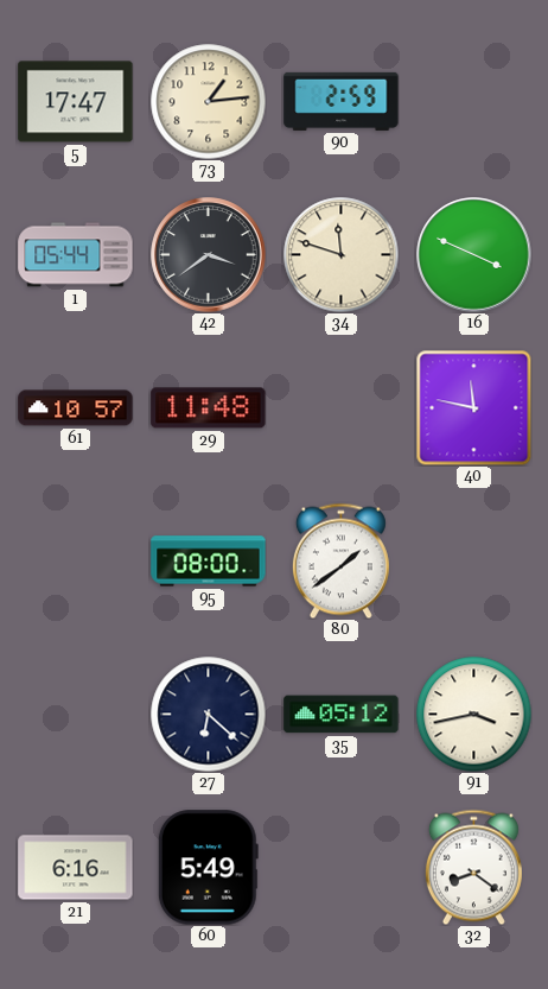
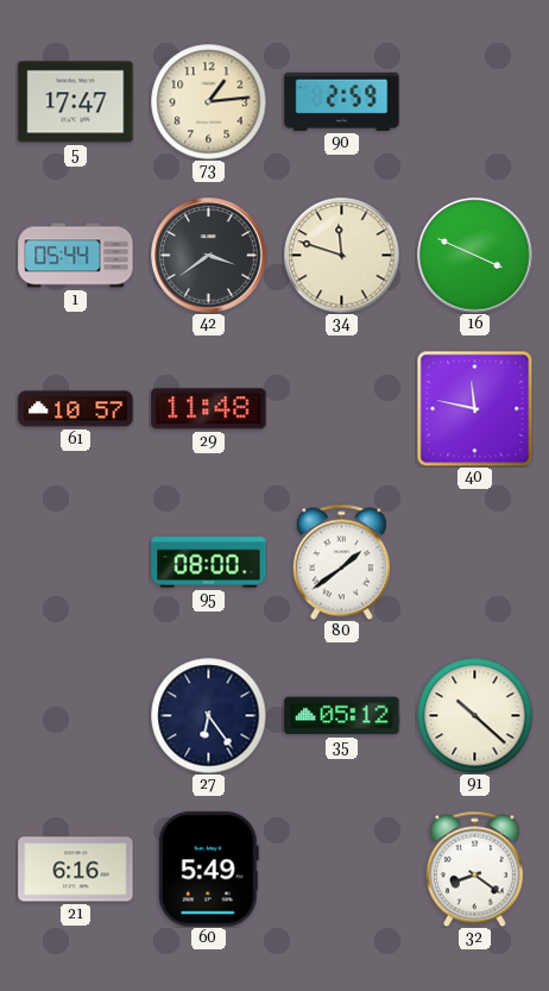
27: 6:22 -> 6:24 (208, 715)
91: 3:43 -> 10:22 (474, 715)
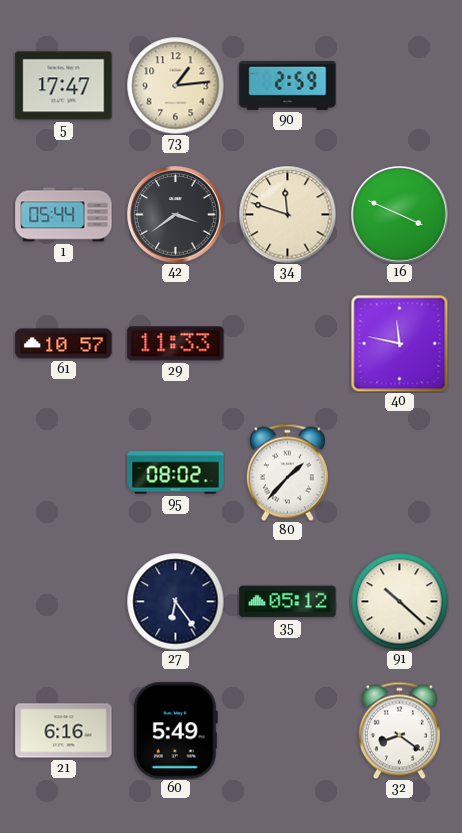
29: 11:48 -> 11:33 (176, 344)
95: 08:00 -> 08:02 (176, 473)
80: 1:39 -> 1:37 (287, 472)
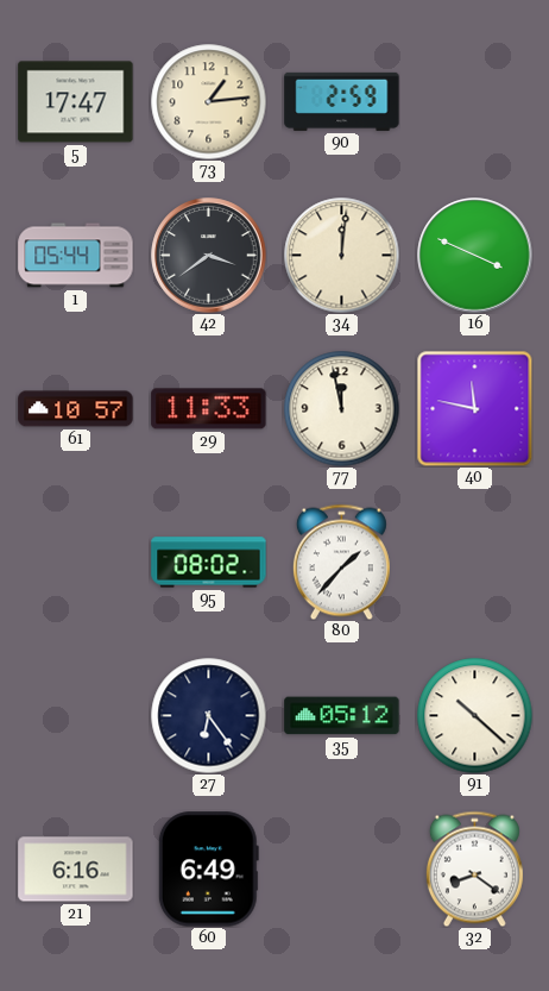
34: 11:48 -> 12:01 (341, 255)
77: none -> 11:58 (341, 408)
60: 5:49 -> 6:49 (208, 870)
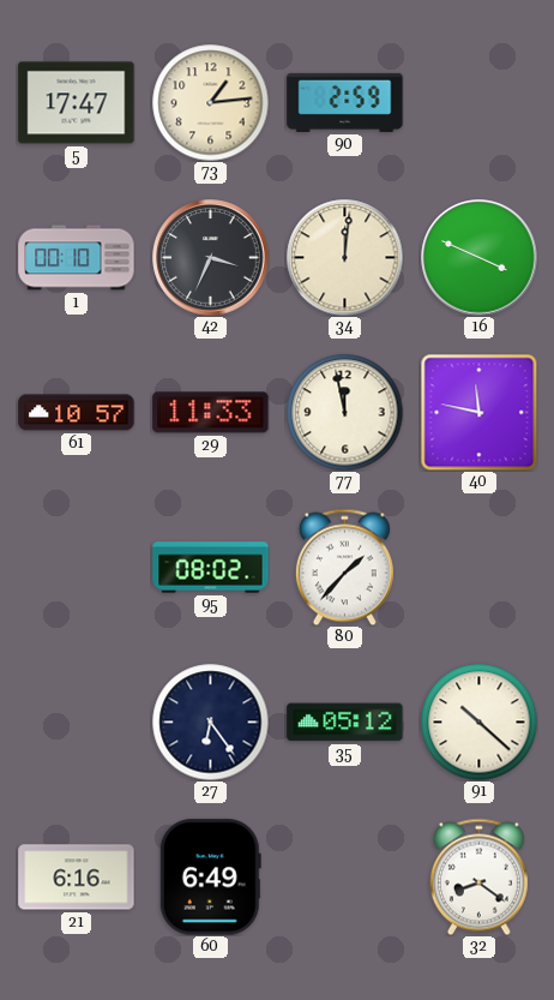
1: 05:44 -> 00:10 (77, 258)
42: 3:39 -> 3:34 (211, 258)
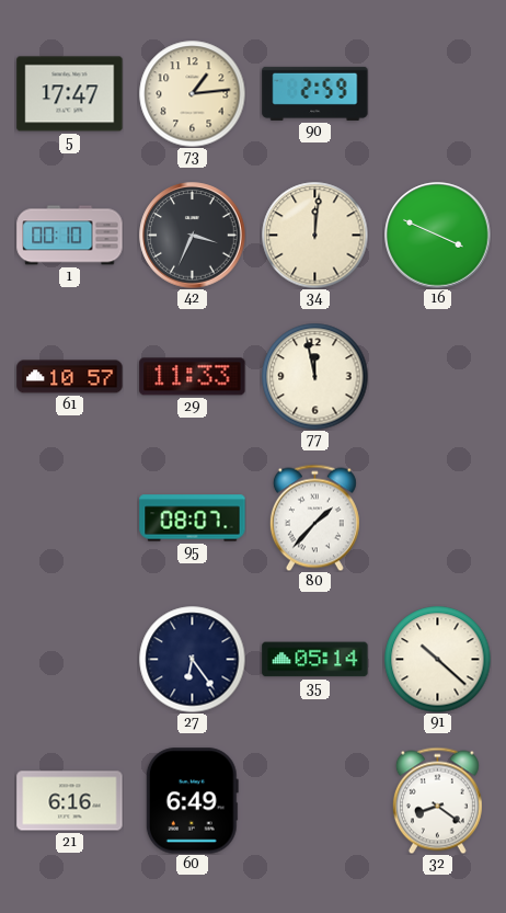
40: 11:47 -> none (478, 412)
95: 08:02 -> 08:07 (193, 518)
35: 05:12 -> 05:14 (315, 660)
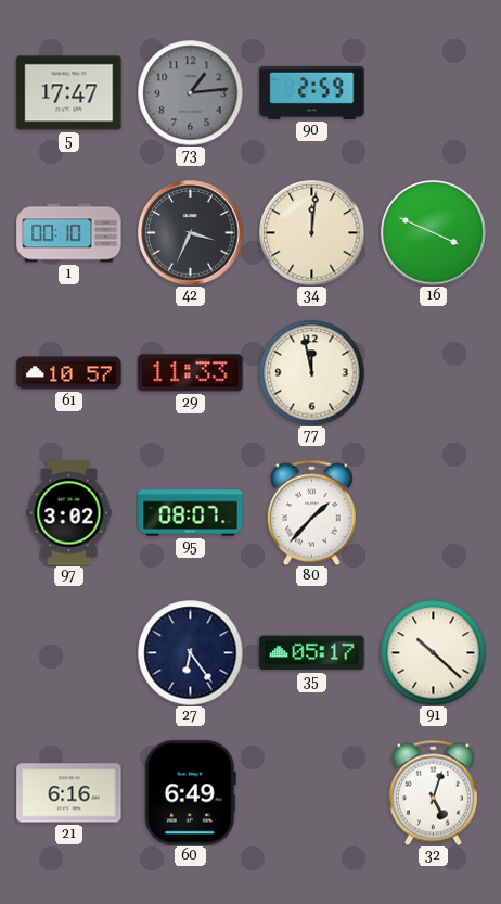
73 dial: cream -> grey (190, 92)
97: none -> 3:02 (69, 513)
35: 05:14 -> 05:17 (312, 653)
32: 8:21 -> 5:03 (433, 792)
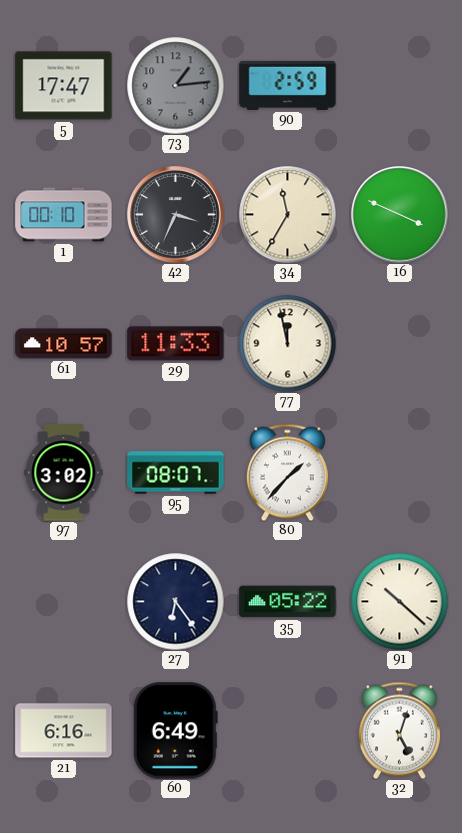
34: 12:01 -> 11:35 (287, 214)
35: 05:17 -> 05:22 (288, 602)
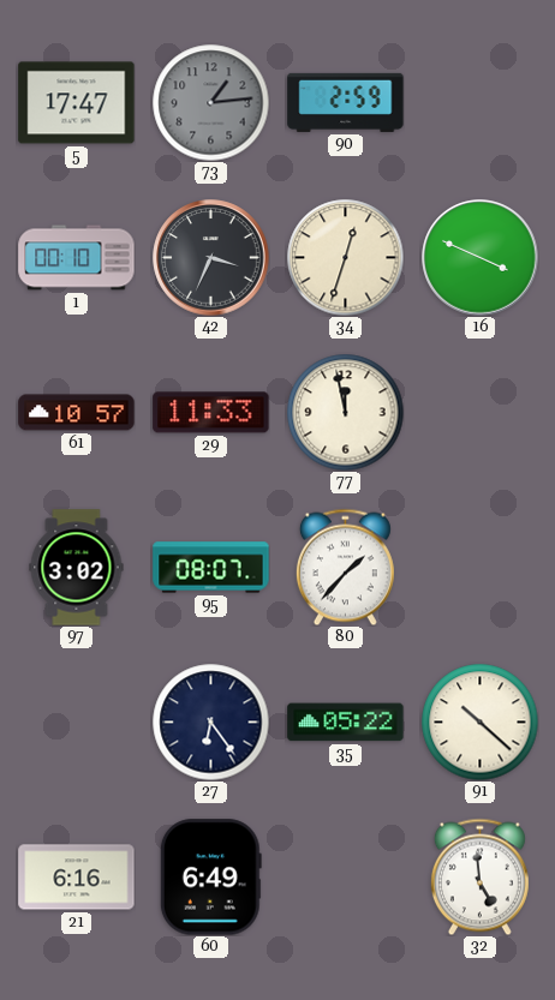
34: 11:35 -> 12:33 (345, 257)
32: 5:03 -> 4:59 (479, 876)
